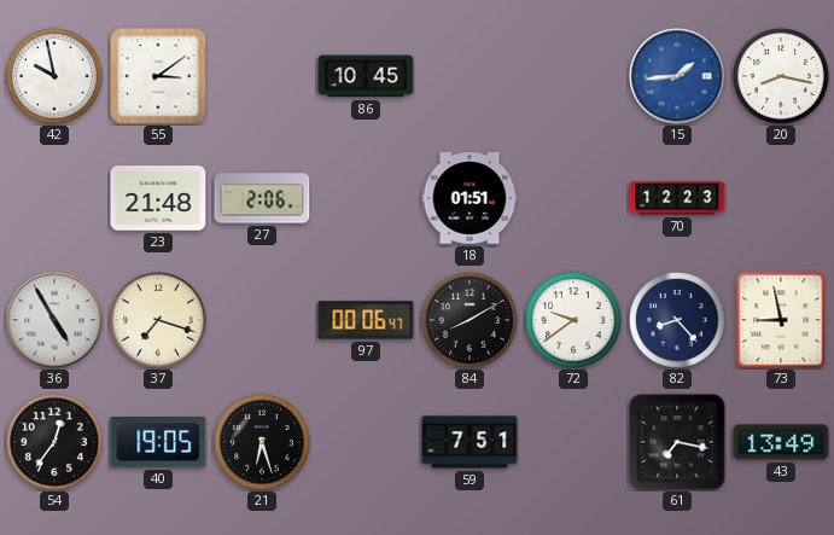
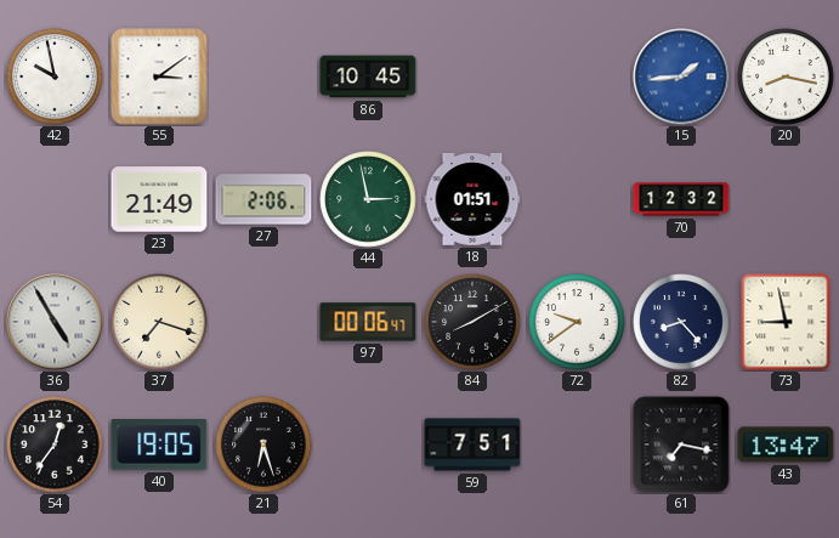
23: 21:48 -> 21:49 (159, 199)
44: none -> 2:58 (368, 199)
70: 12:23 -> 12:32 (681, 199)
43: 13:49 -> 13:47 (786, 444)
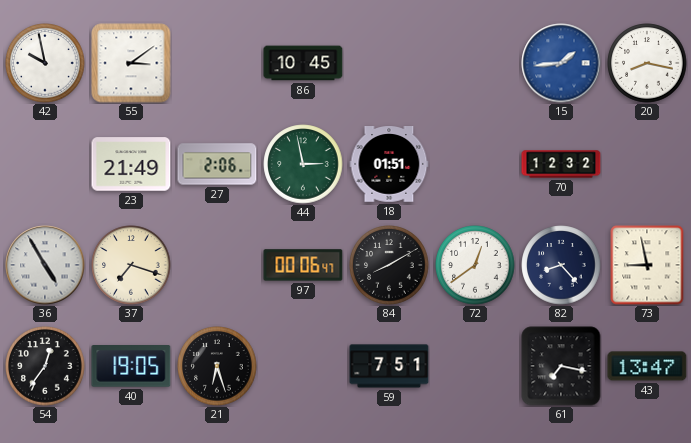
72: 9:39 -> 12:39 (475, 265)
